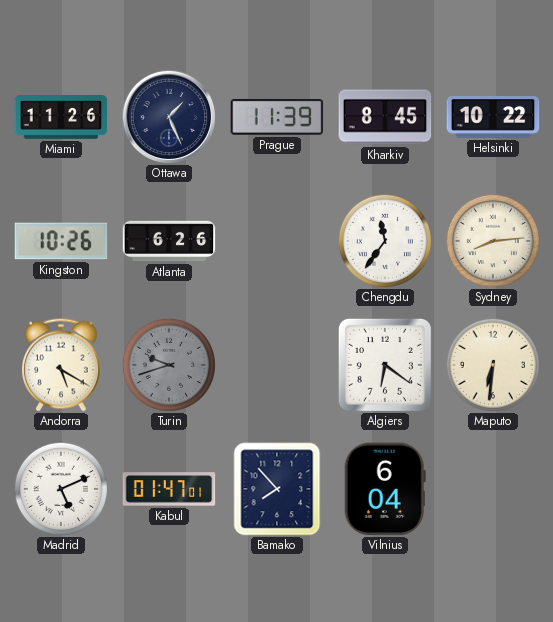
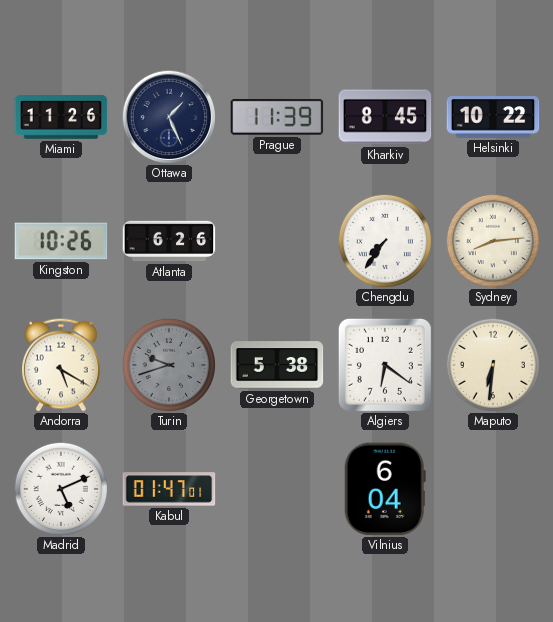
Chengdu: 11:36 -> 7:36 (385, 241)
Georgetown: none -> 5:38 (277, 365)
Bamako: 7:53 -> none (277, 489)
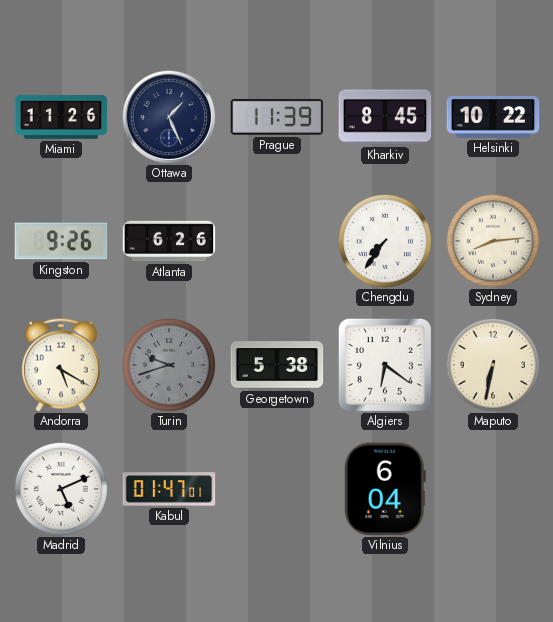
Kingston: 10:26 -> 9:26 (61, 241)
Maputo: 6:31 -> 6:32 (493, 365)
